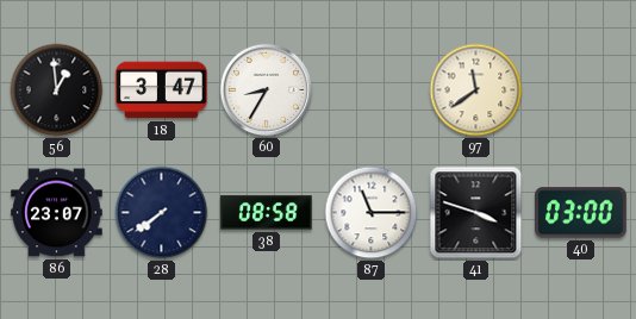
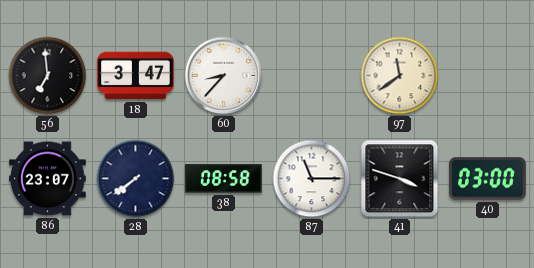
56: 12:59 -> 6:59 (48, 76)
60: 8:35 -> 8:37 (224, 76)
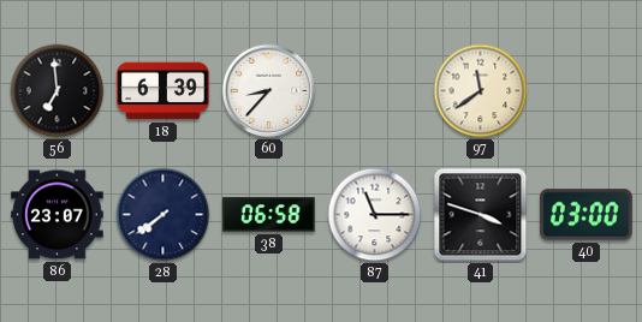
18: 3:47 -> 6:39 (164, 91)
38: 08:58 -> 06:58 (269, 215)
